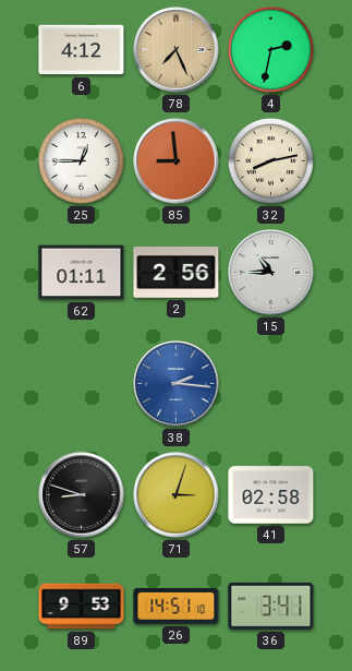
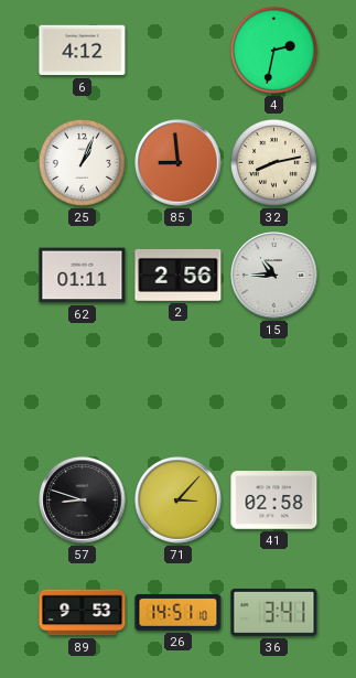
78: 7:26 -> none (177, 50)
25: 12:45 -> 1:04 (82, 162)
38: 2:16 -> none (177, 384)
71: 3:03 -> 3:07 (179, 501)
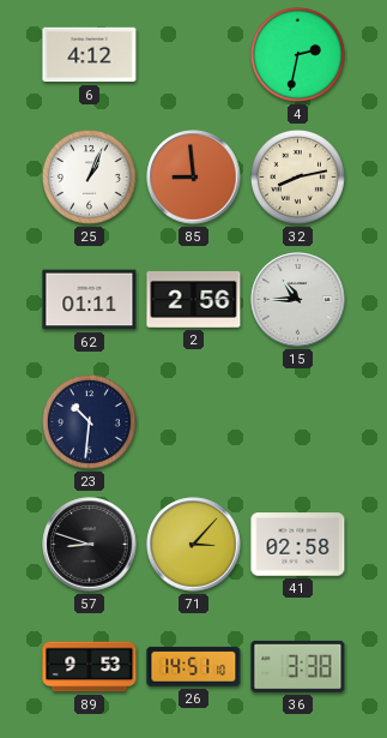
23: none -> 10:31 (89, 421)
36: 3:41 -> 3:38 (298, 666)
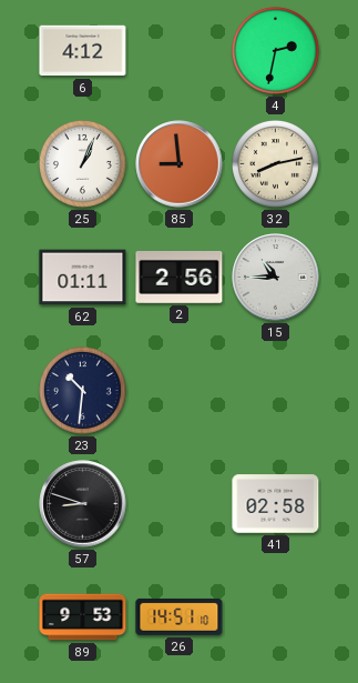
71: 3:07 -> none (194, 545)
36: 3:38 -> none (298, 666)
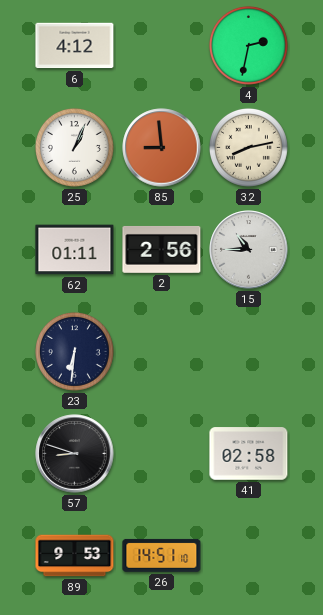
23: 10:31 -> 6:31 (74, 351)
